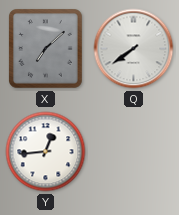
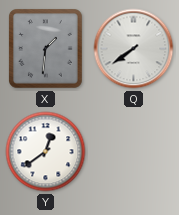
X: 7:08 -> 1:31 (46, 49)
Y: 12:44 -> 12:39 (46, 152)
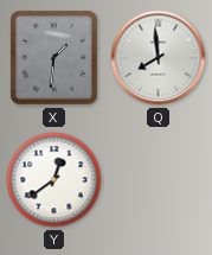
Q: 7:39 -> 7:59 (159, 58)
